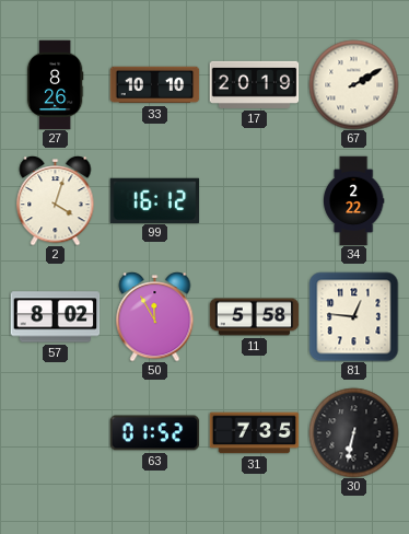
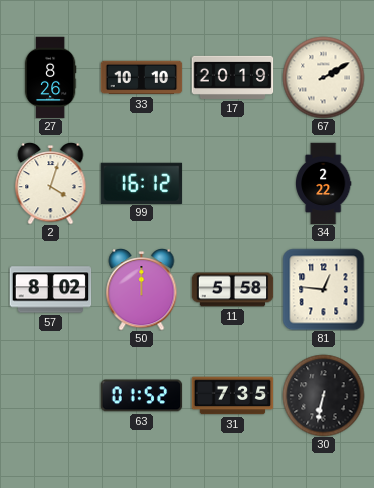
50: 11:55 -> 12:00 (142, 290)
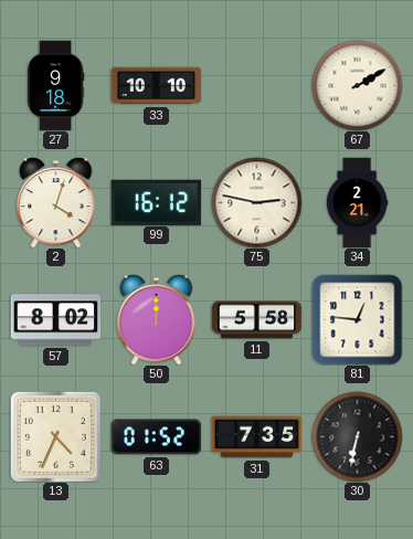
27: 8:26 -> 9:18 (55, 85)
17: 20:19 -> none (232, 77)
75: none -> 2:47 (256, 202)
34: 2:22 -> 2:21 (358, 202)
13: none -> 4:34 (55, 436)
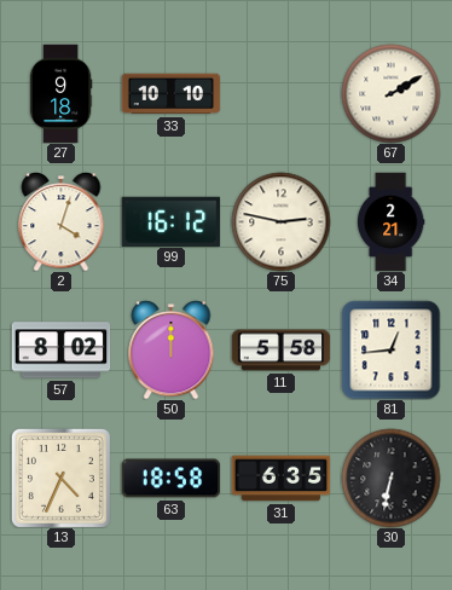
81: 12:46 -> 12:44 (390, 349)
63: 01:52 -> 18:58 (170, 479)
31: 7:35 -> 6:35 (280, 479)
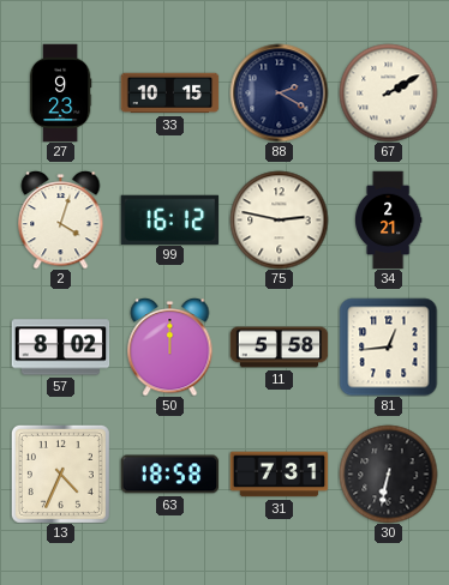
27: 9:18 -> 9:23 (60, 92)
33: 10:10 -> 10:15 (169, 94)
88: none -> 2:20 (279, 92)
31: 6:35 -> 7:31 (279, 475)
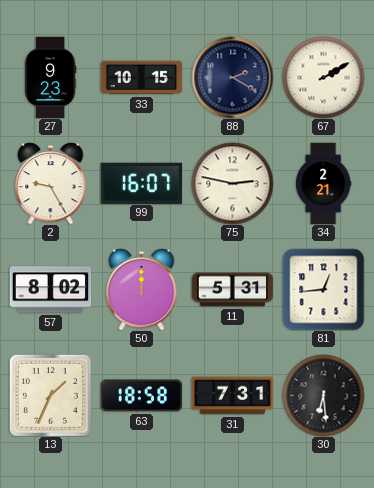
2: 4:03 -> 9:25 (51, 184)
99: 16:12 -> 16:07 (141, 183)
11: 5:58 -> 5:31 (232, 290)
13: 4:34 -> 1:34 (50, 395)
30: 6:32 -> 6:29 (323, 395)
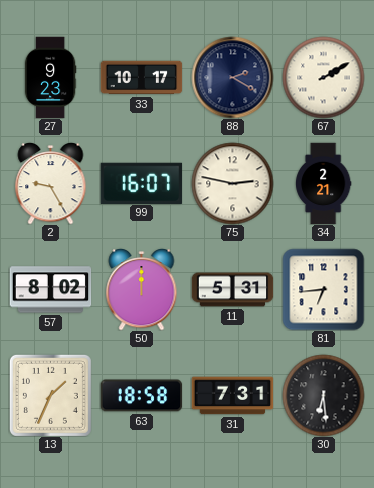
33: 10:15 -> 10:17 (141, 78)
81: 12:44 -> 6:44 (323, 289)
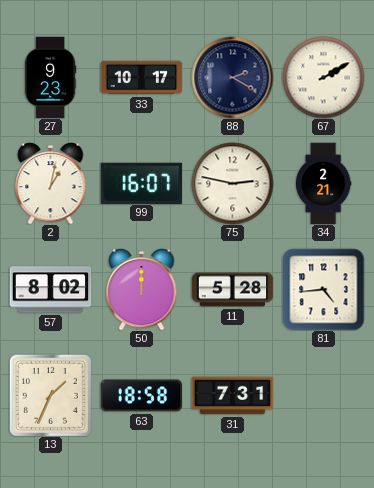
2: 9:25 -> 1:02 (51, 184)
11: 5:31 -> 5:28 (232, 290)
81: 6:44 -> 4:44 (323, 289)
30: 6:29 -> none (323, 395)
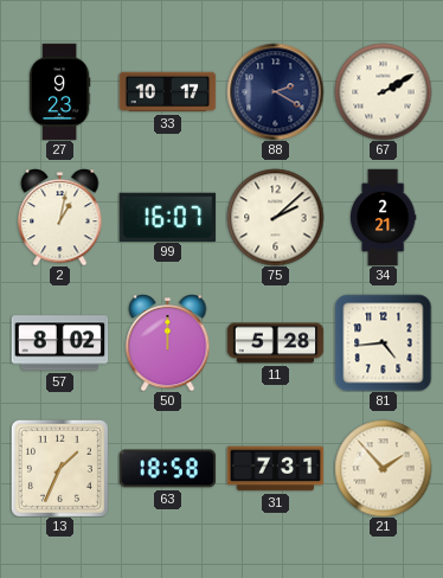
75: 2:47 -> 2:08 (275, 217)
21: none -> 1:53 (383, 468)
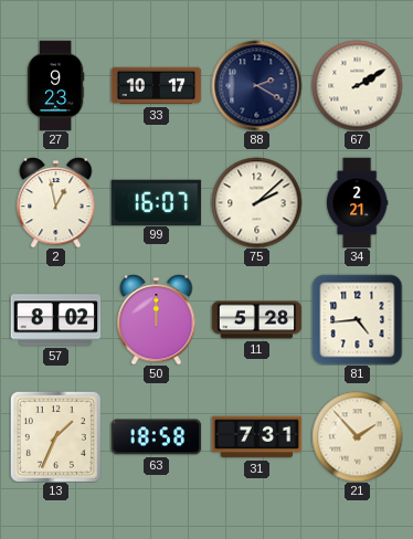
2: 1:02 -> 12:58 (56, 203)
